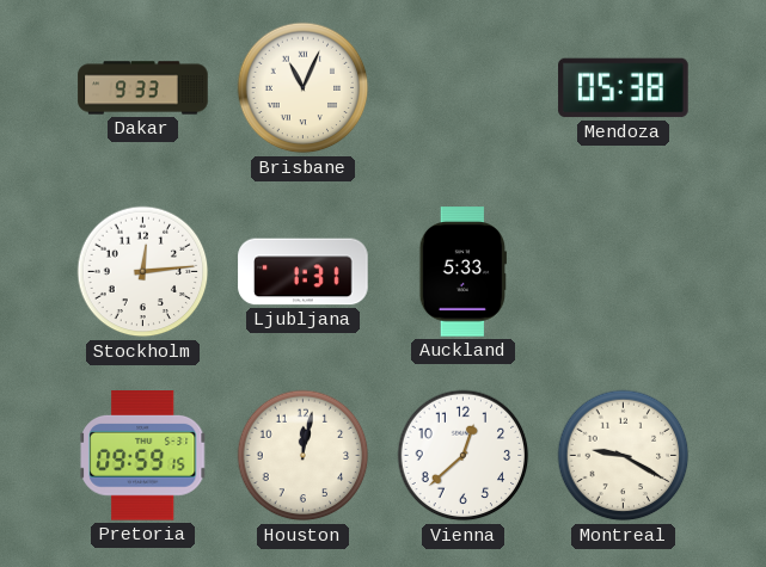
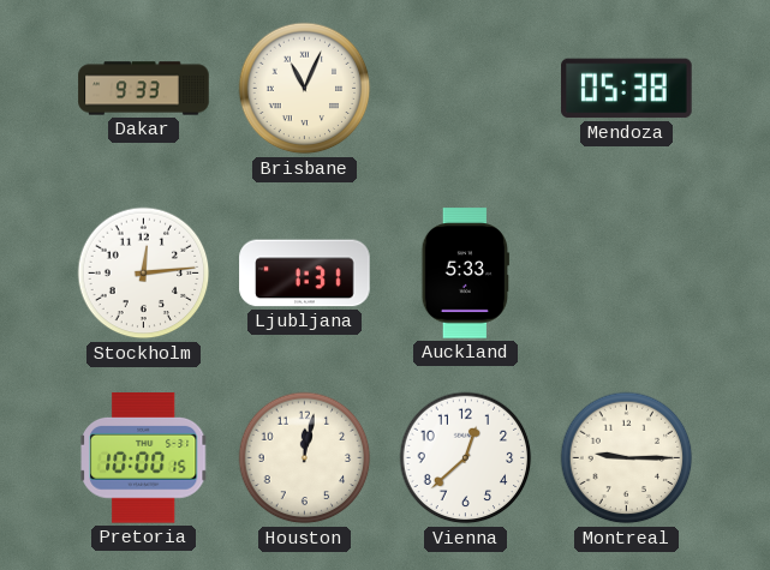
Pretoria: 09:59 -> 10:00 (144, 458)
Montreal: 9:20 -> 9:15 (627, 458)
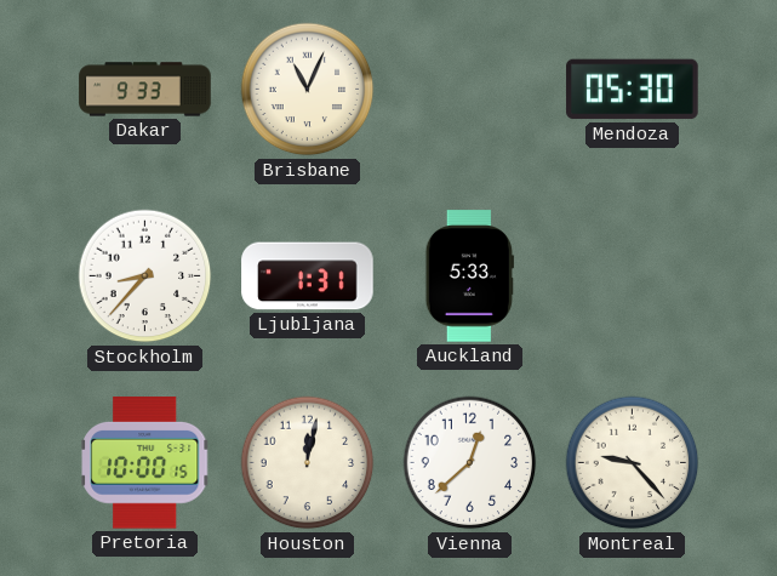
Mendoza: 05:38 -> 05:30 (633, 90)
Stockholm: 12:14 -> 8:37 (145, 276)
Montreal: 9:15 -> 9:23 (633, 463)
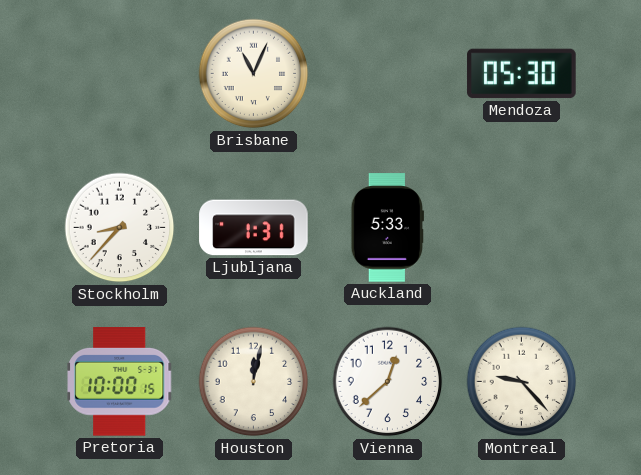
Dakar: 9:33 -> none (145, 90)
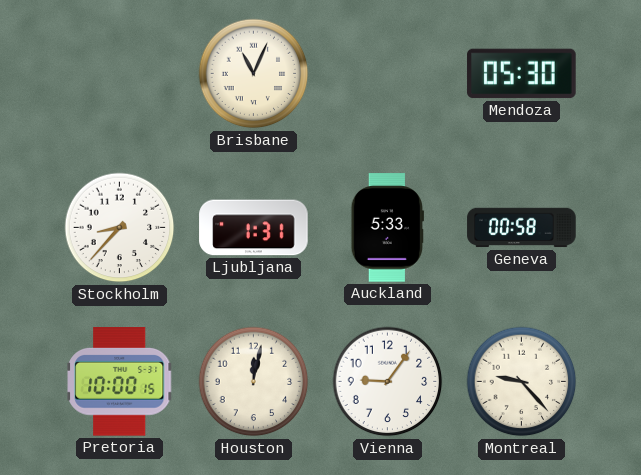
Geneva: none -> 00:58 (522, 228)
Vienna: 12:38 -> 9:06 (388, 382)
